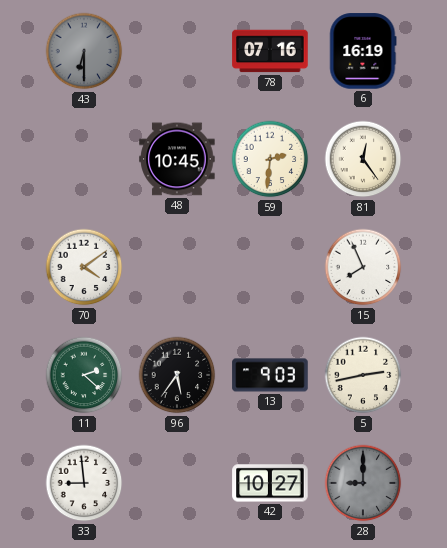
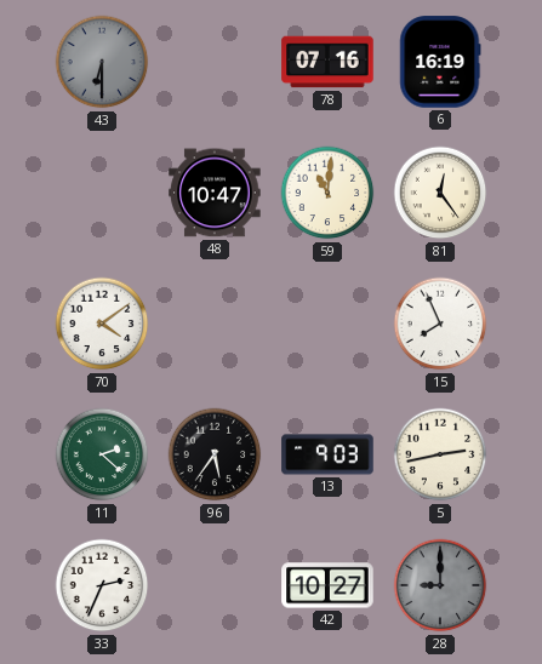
48: 10:45 -> 10:47 (215, 193)
59: 2:31 -> 11:01 (327, 193)
33: 8:59 -> 2:34 (102, 585)
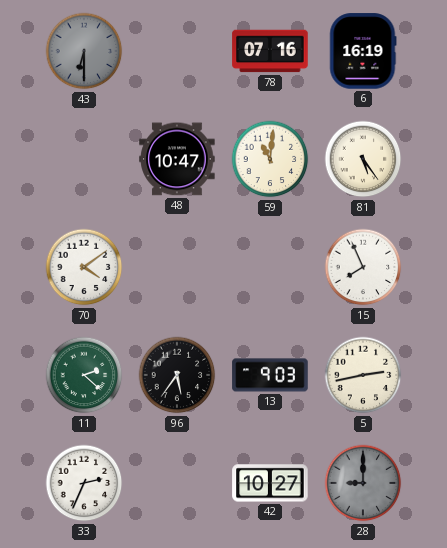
81: 12:24 -> 5:24 (363, 159)
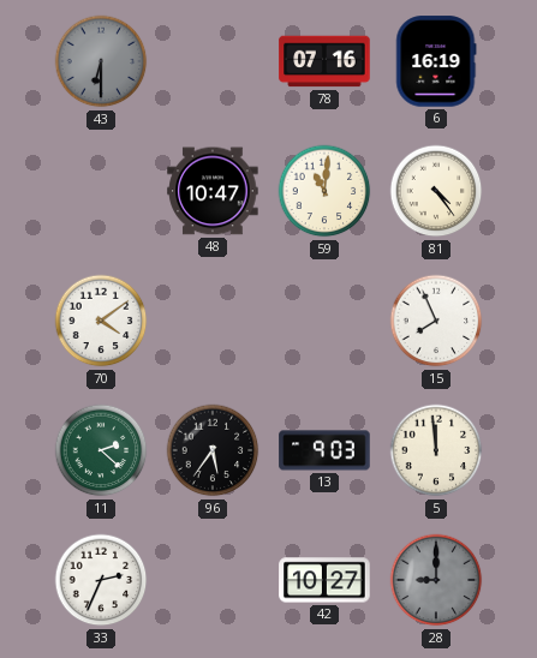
81: 5:24 -> 4:24 (436, 191)
5: 2:43 -> 11:59 (436, 450)
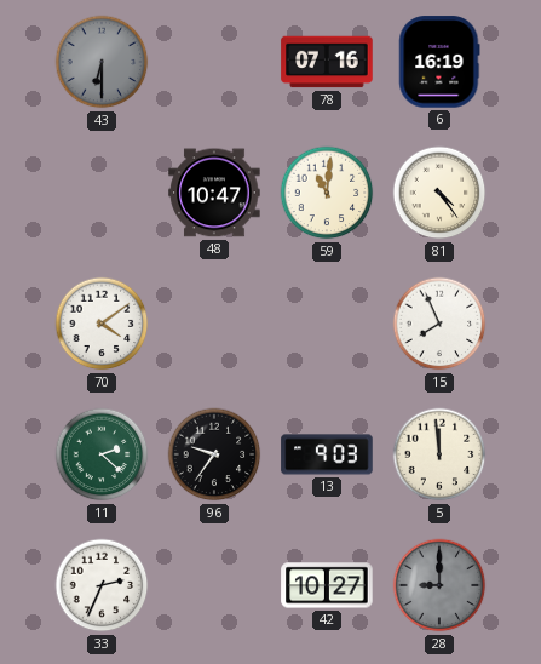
96: 5:36 -> 9:36 (214, 454)
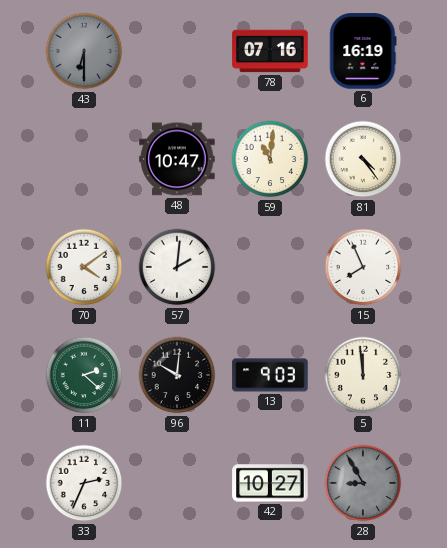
57: none -> 2:01 (177, 267)
96: 9:36 -> 10:01 (177, 375)
28: 9:00 -> 8:55 (363, 483)
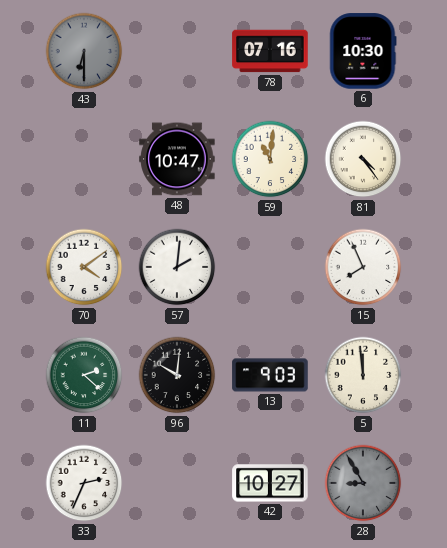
6: 16:19 -> 10:30 (363, 51)
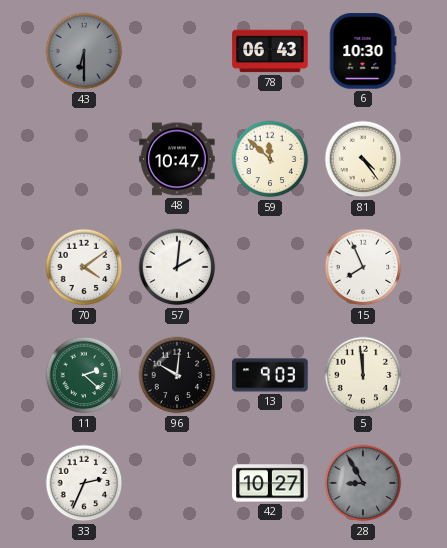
78: 07:16 -> 06:43 (270, 51)
59: 11:01 -> 11:52 (270, 159)
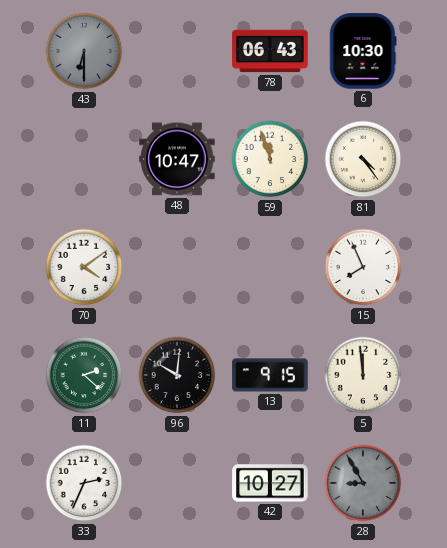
59: 11:52 -> 11:57 (270, 159)
57: 2:01 -> none (177, 267)
13: 9:03 -> 9:15 (270, 375)
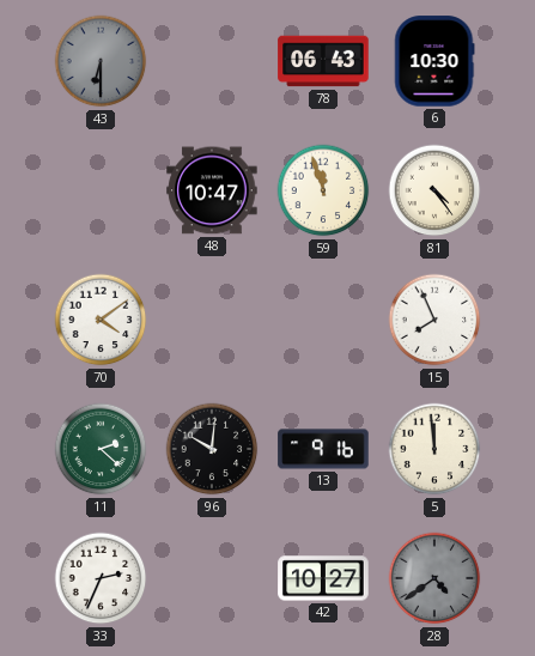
13: 9:15 -> 9:16 (323, 449)
28: 8:55 -> 4:39 (434, 578)
